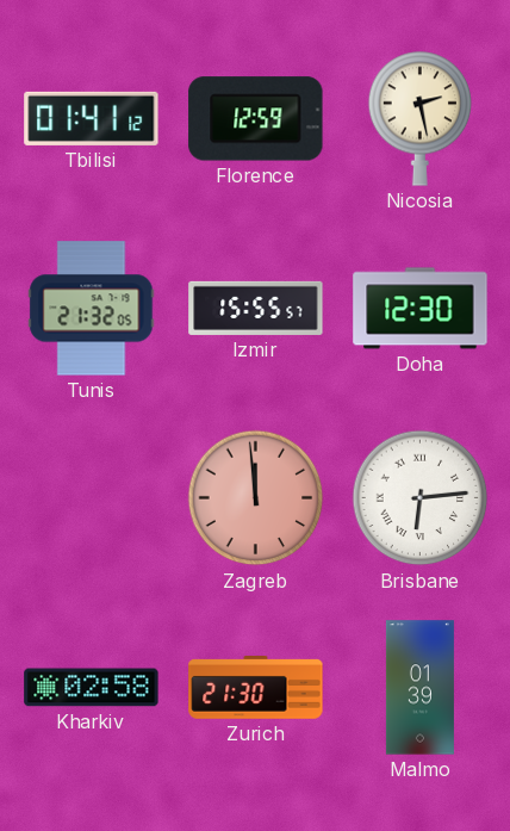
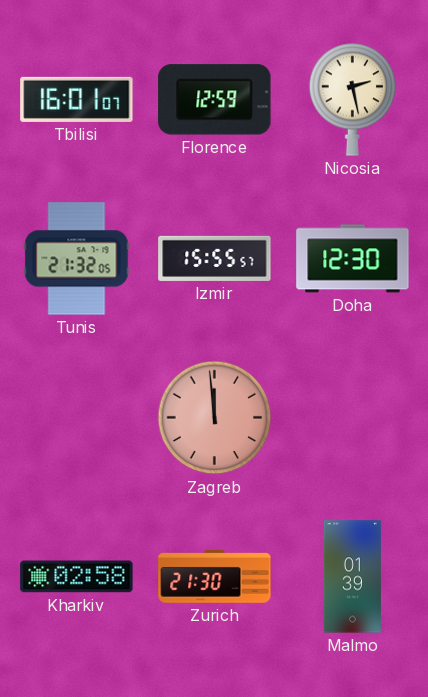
Tbilisi: 01:41 -> 16:01 (77, 99)
Brisbane: 6:14 -> none (421, 498)
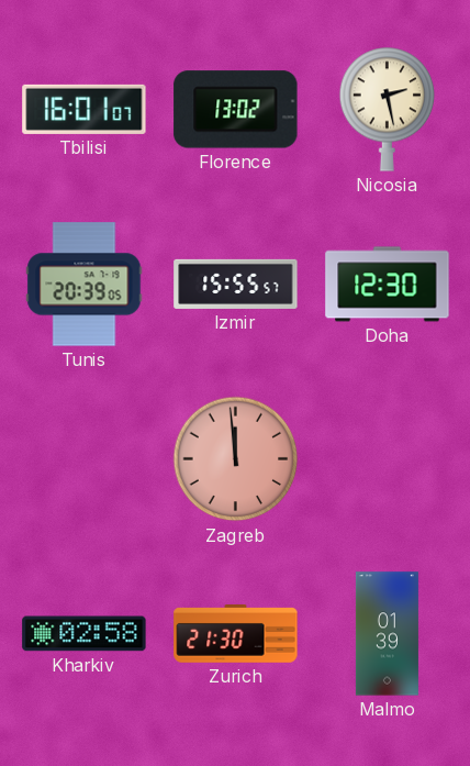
Florence: 12:59 -> 13:02 (236, 110)
Tunis: 21:32 -> 20:39 (85, 285)
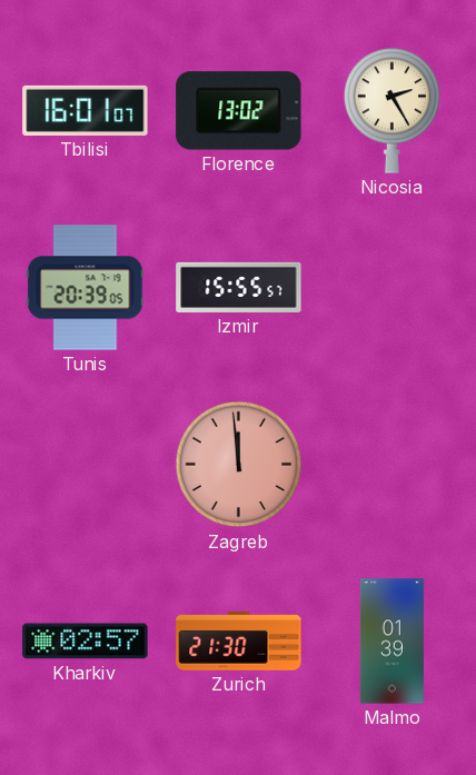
Nicosia: 2:28 -> 2:25 (393, 110)
Doha: 12:30 -> none (388, 285)
Kharkiv: 02:58 -> 02:57 (86, 642)
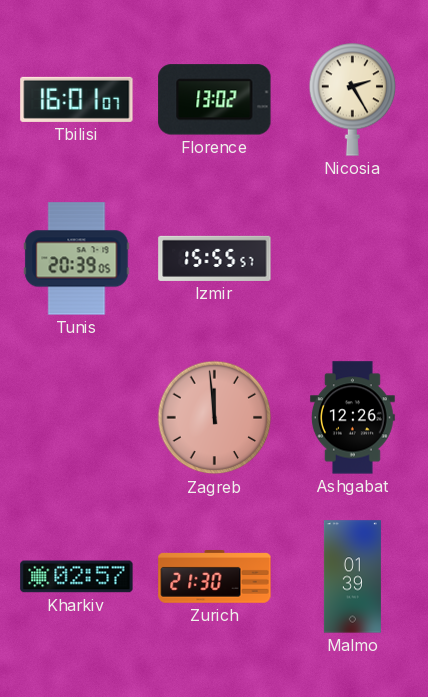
Ashgabat: none -> 12:26 (352, 418)
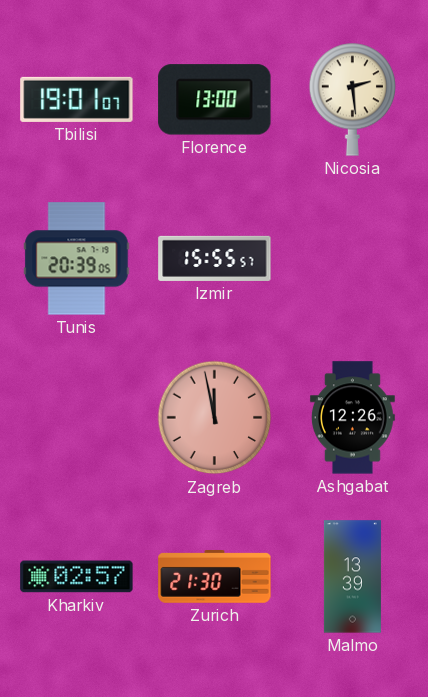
Tbilisi: 16:01 -> 19:01 (77, 99)
Florence: 13:02 -> 13:00 (215, 100)
Nicosia: 2:25 -> 2:29 (353, 99)
Zagreb: 11:59 -> 11:58 (215, 418)
Malmo: 01:39 -> 13:39 (352, 577)
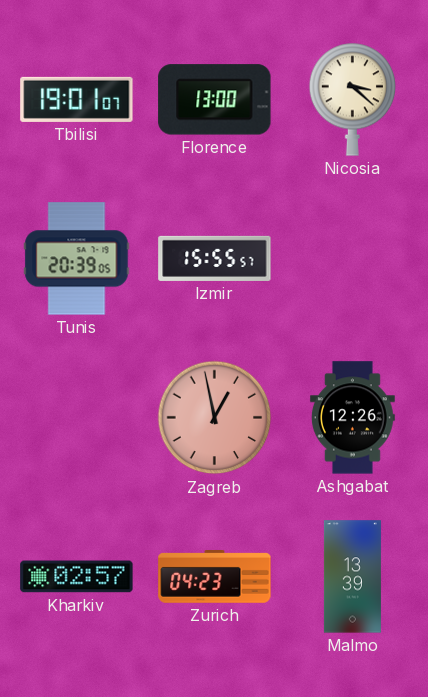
Nicosia: 2:29 -> 3:22 (353, 99)
Zagreb: 11:58 -> 12:58 (215, 418)
Zurich: 21:30 -> 04:23 (215, 577)
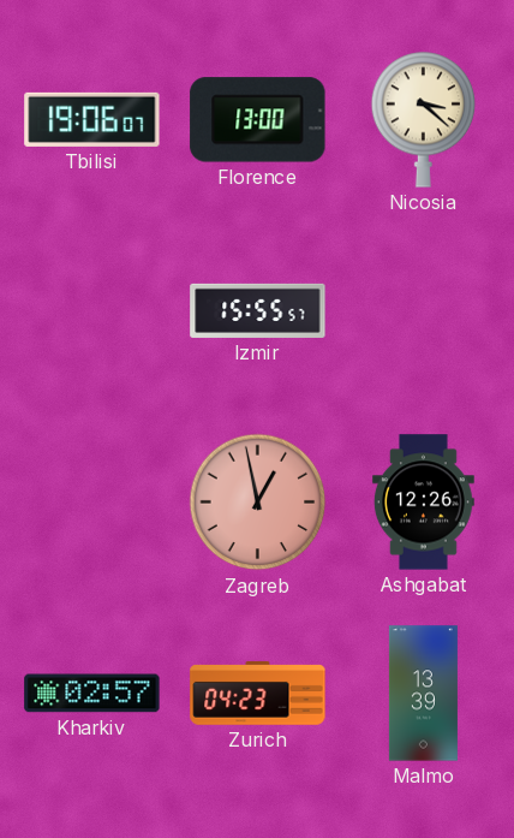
Tbilisi: 19:01 -> 19:06 (92, 119)
Tunis: 20:39 -> none (77, 259)
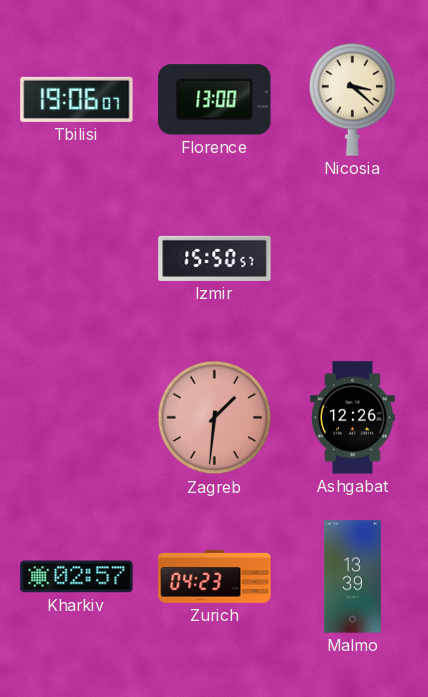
Izmir: 15:55 -> 15:50 (215, 258)
Zagreb: 12:58 -> 1:31 (215, 418)
